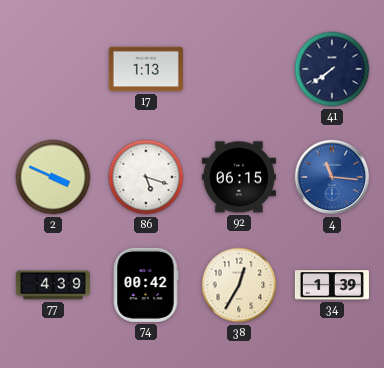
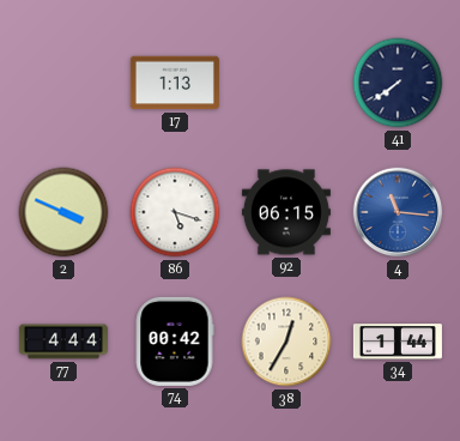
77: 4:39 -> 4:44 (63, 342)
34: 1:39 -> 1:44 (398, 342)
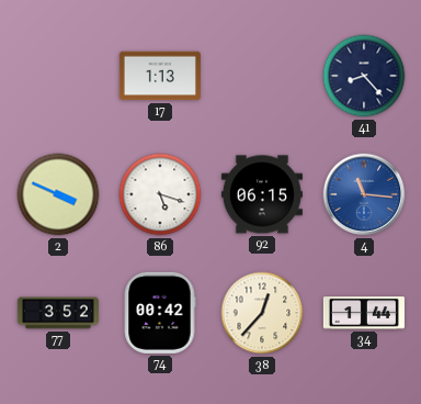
41: 7:39 -> 8:23 (364, 76)
77: 4:44 -> 3:52 (58, 313)
38: 12:35 -> 12:37 (262, 313)
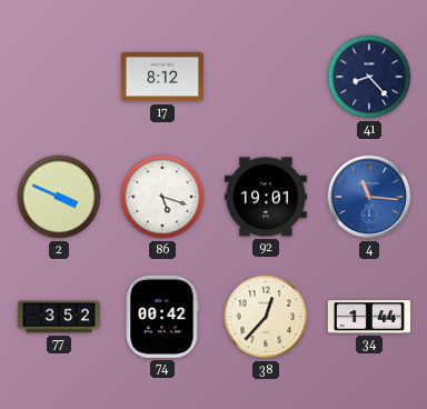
17: 1:13 -> 8:12 (162, 77)
92: 06:15 -> 19:01 (266, 197)
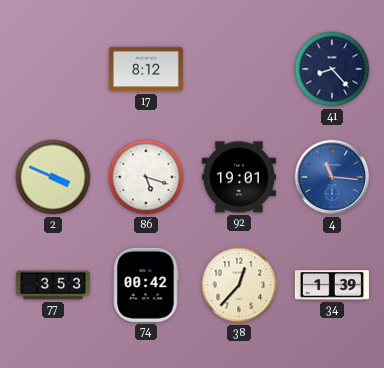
77: 3:52 -> 3:53 (53, 285)
34: 1:44 -> 1:39 (332, 285)
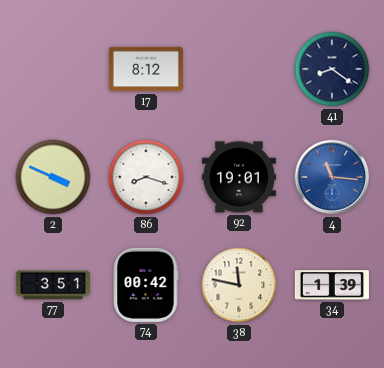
41: 8:23 -> 8:21 (332, 69)
86: 5:18 -> 8:18 (146, 177)
77: 3:53 -> 3:51 (53, 285)
38: 12:37 -> 11:47 (239, 285)
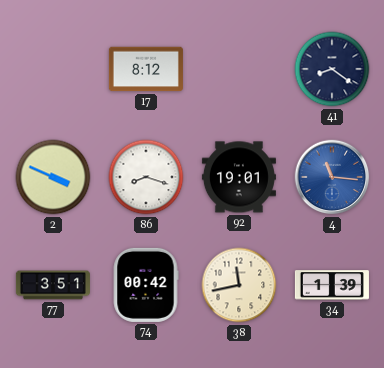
38: 11:47 -> 11:43 (239, 285)
